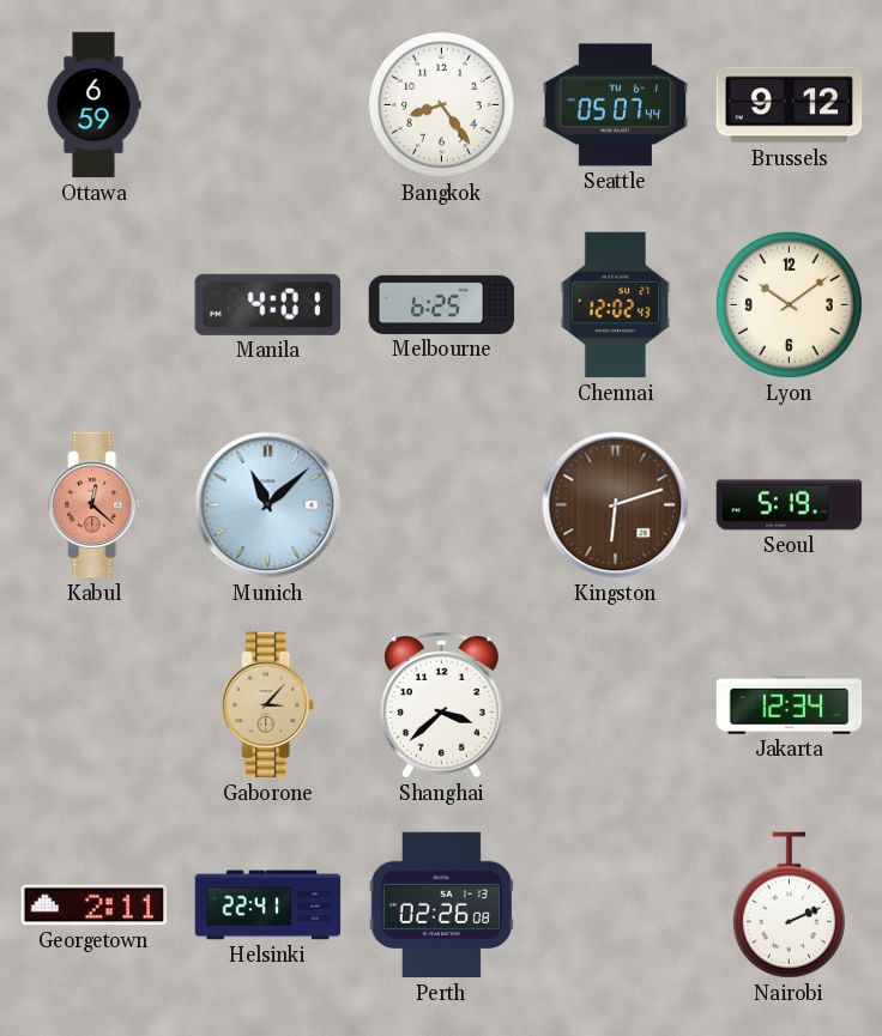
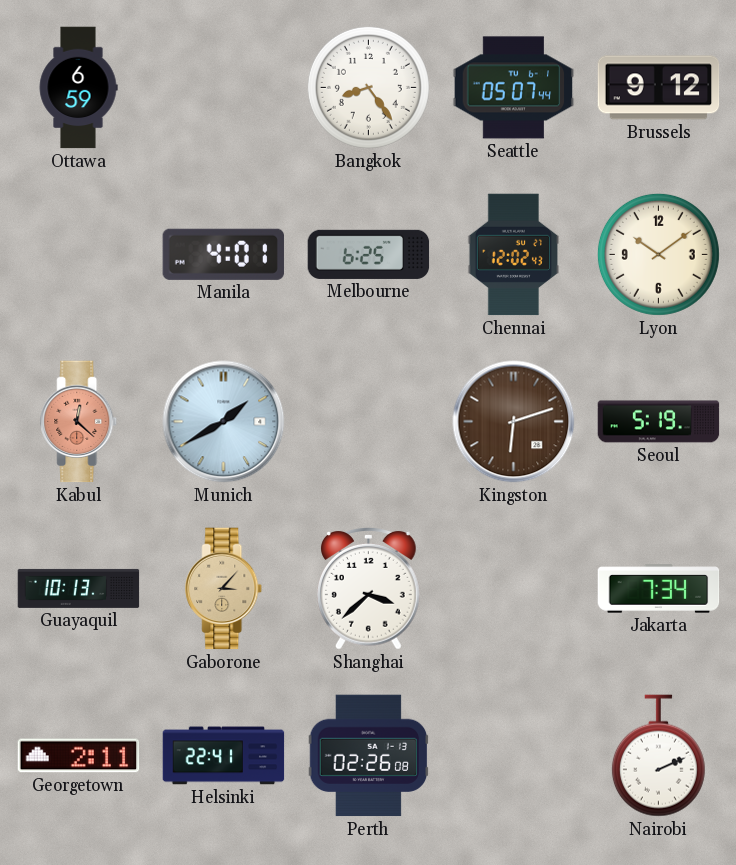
Munich: 11:08 -> 1:40 (224, 422)
Guayaquil: none -> 10:13 (79, 588)
Jakarta: 12:34 -> 7:34 (659, 589)
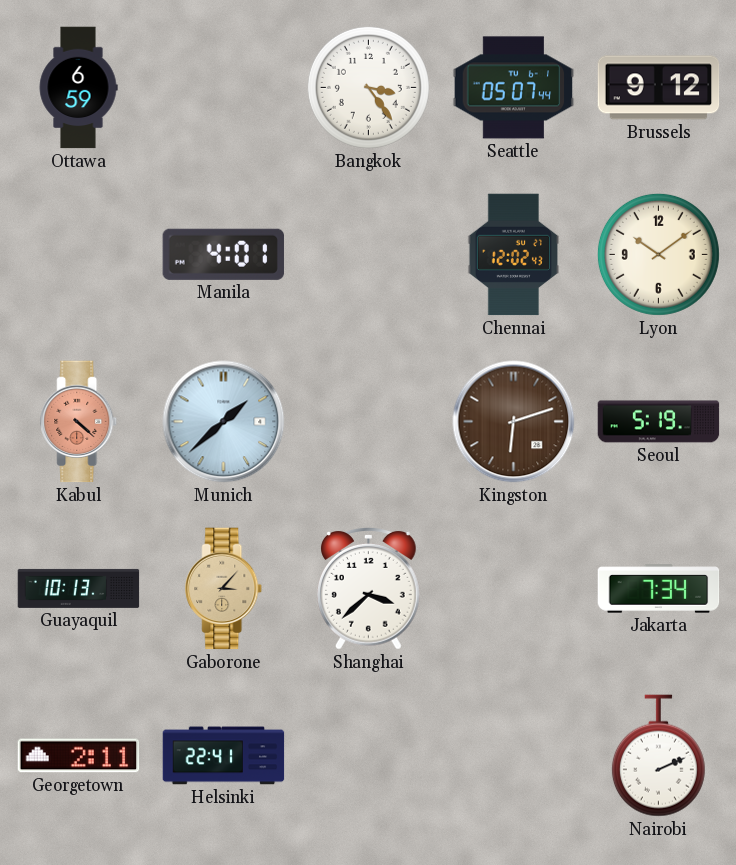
Bangkok: 8:24 -> 3:24 (368, 87)
Melbourne: 6:25 -> none (369, 254)
Kabul: 12:22 -> 4:22 (79, 422)
Munich: 1:40 -> 1:38 (224, 422)
Perth: 02:26 -> none (369, 756)
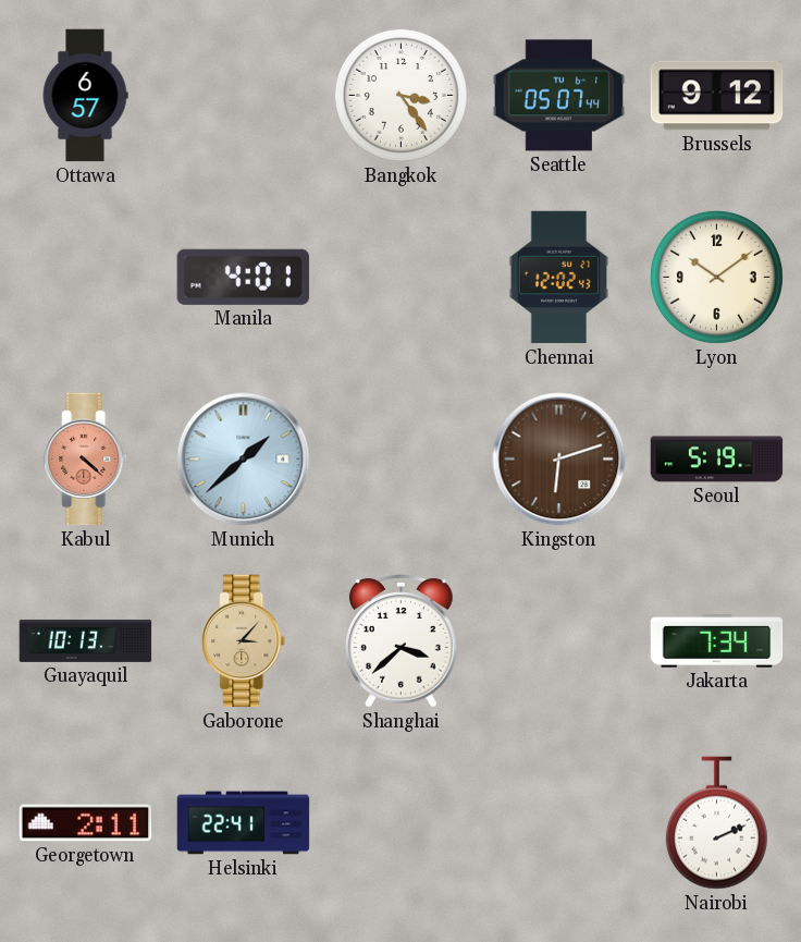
Ottawa: 6:59 -> 6:57 (85, 96)
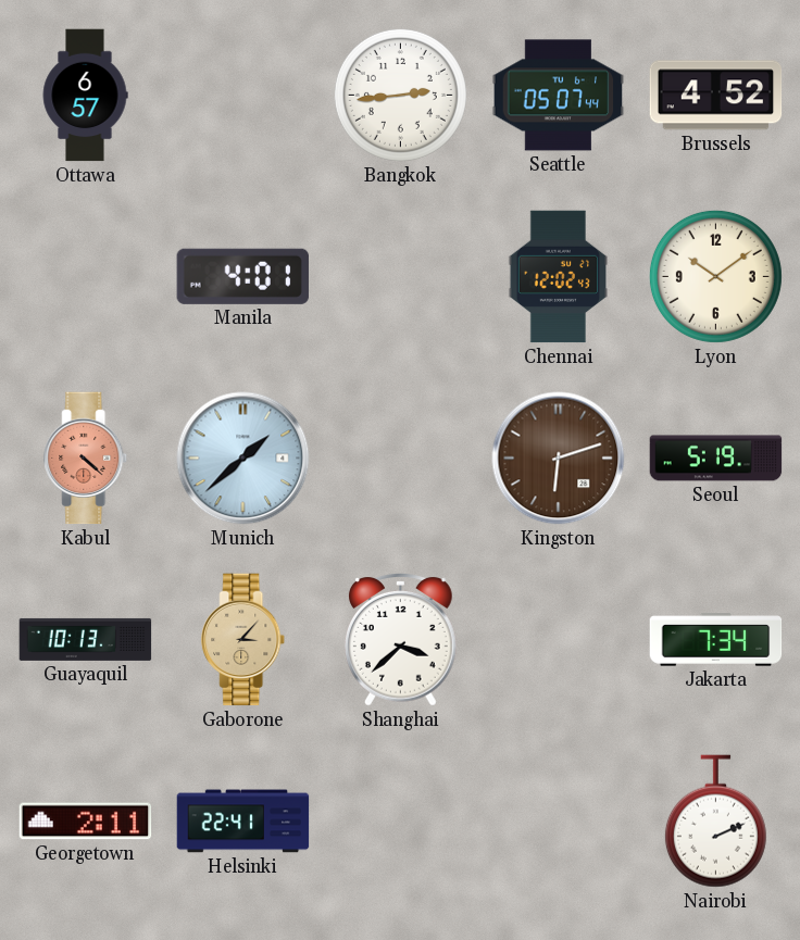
Bangkok: 3:24 -> 2:44 (400, 95)
Brussels: 9:12 -> 4:52 (716, 96)
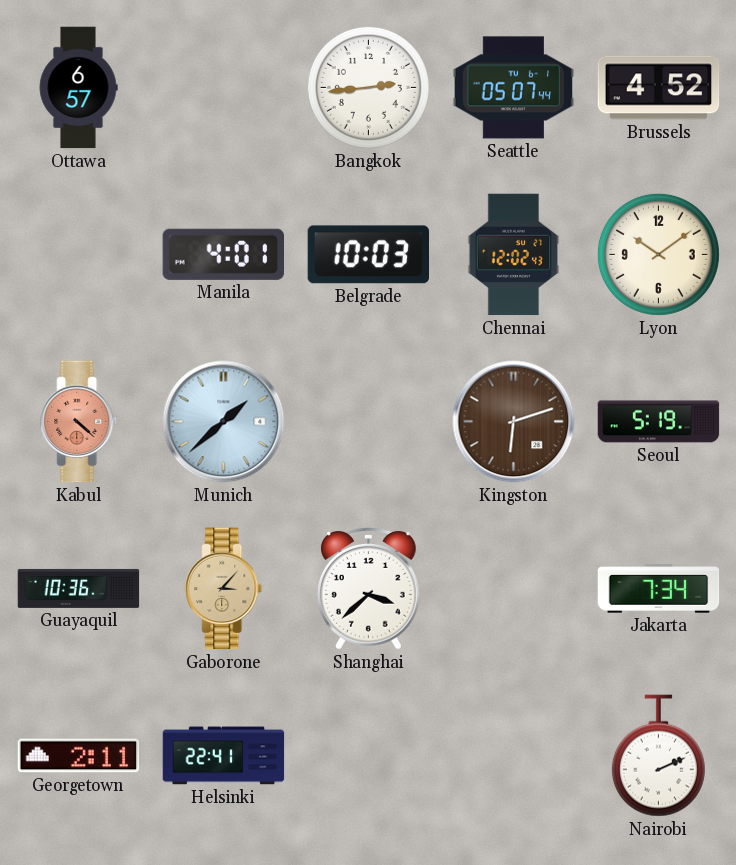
Belgrade: none -> 10:03 (368, 255)
Guayaquil: 10:13 -> 10:36 (79, 588)
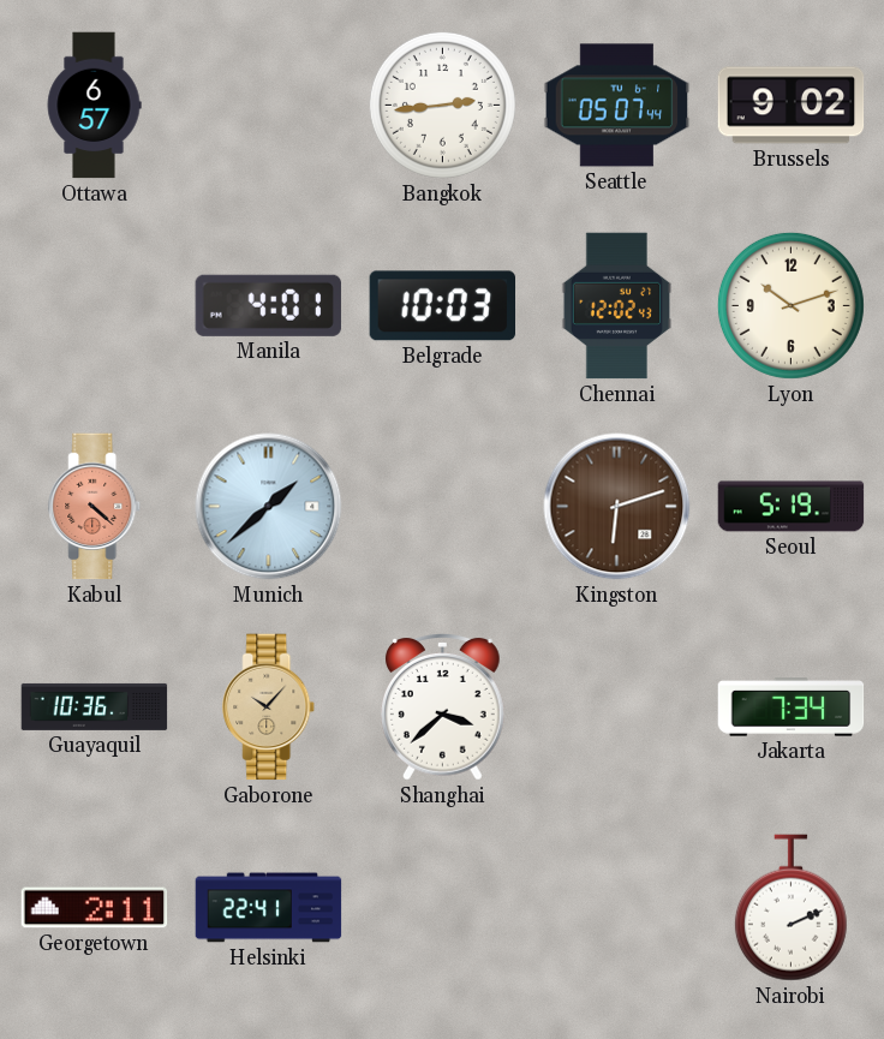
Brussels: 4:52 -> 9:02 (792, 106)
Lyon: 10:09 -> 10:12 (790, 305)
Gaborone: 3:07 -> 10:07 (269, 707)
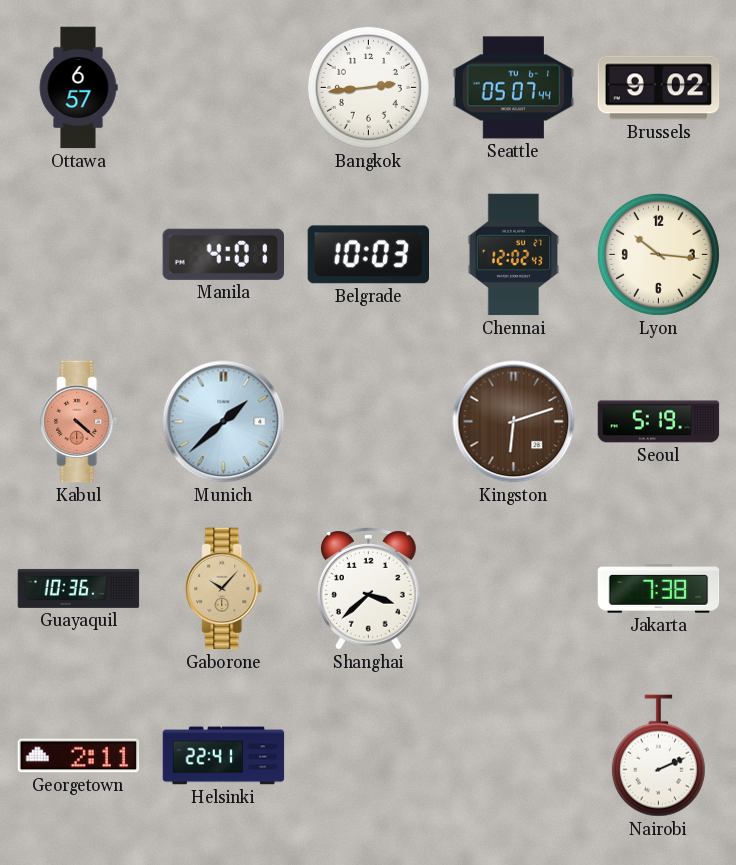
Lyon: 10:12 -> 10:16 (658, 254)
Jakarta: 7:34 -> 7:38 (659, 589)
